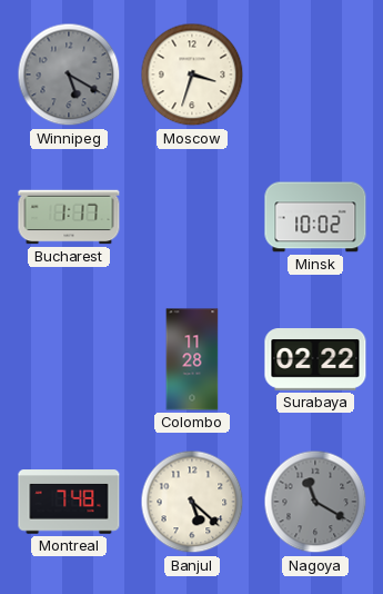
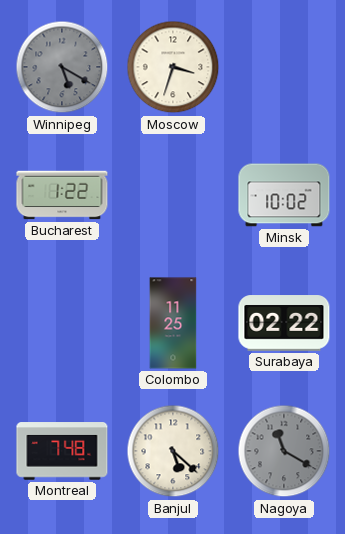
Bucharest: 1:17 -> 1:22 (62, 195)
Colombo: 11:28 -> 11:25 (173, 323)
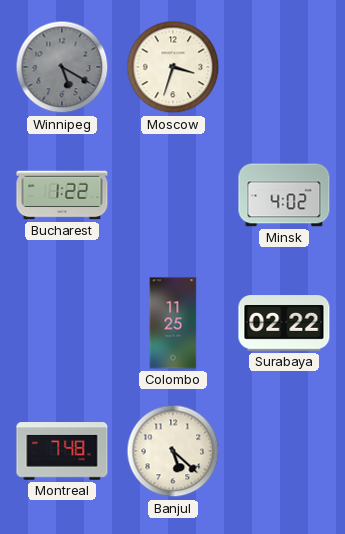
Minsk: 10:02 -> 4:02 (284, 195)
Nagoya: 11:20 -> none (284, 451)
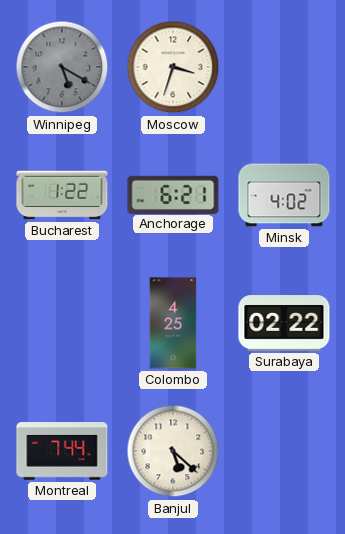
Anchorage: none -> 6:21 (173, 194)
Colombo: 11:25 -> 4:25 (173, 323)
Montreal: 7:48 -> 7:44 (62, 451)
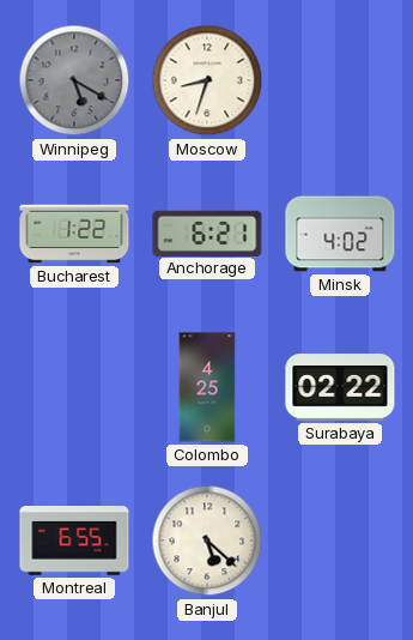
Moscow: 3:33 -> 8:33 (207, 80)
Montreal: 7:44 -> 6:55 (74, 541)
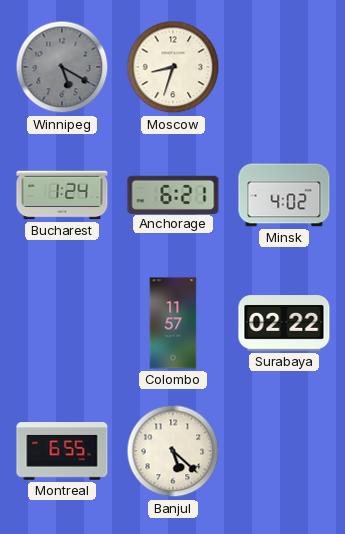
Bucharest: 1:22 -> 1:24 (62, 195)
Colombo: 4:25 -> 11:57 (173, 323)
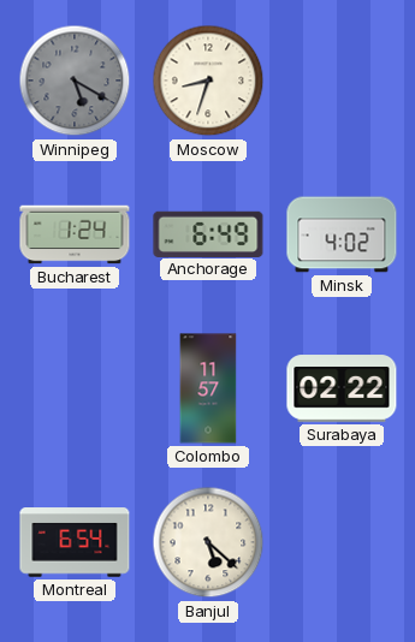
Anchorage: 6:21 -> 6:49 (208, 233)
Montreal: 6:55 -> 6:54 (75, 542)
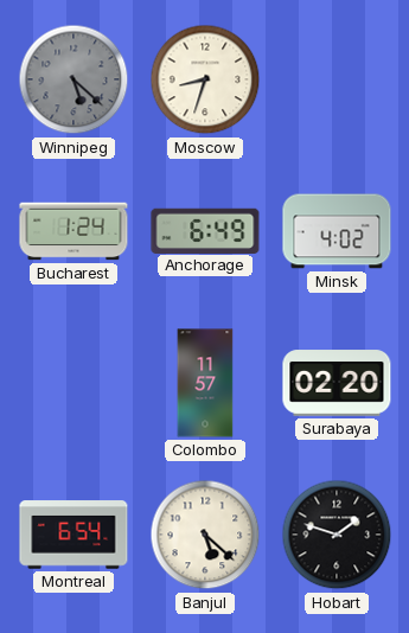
Winnipeg: 5:20 -> 5:22 (74, 79)
Surabaya: 02:22 -> 02:20 (337, 383)
Hobart: none -> 1:48 (337, 535)
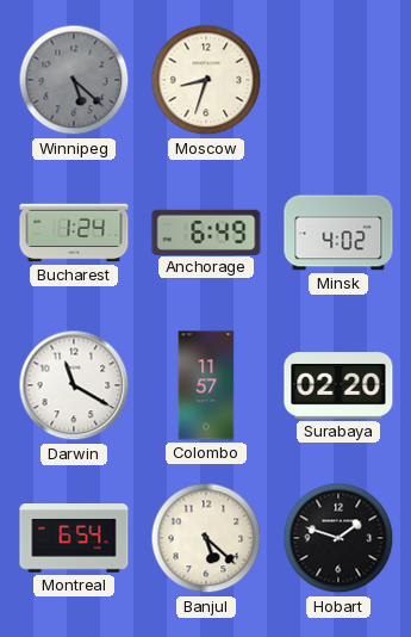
Darwin: none -> 11:20 (74, 385)
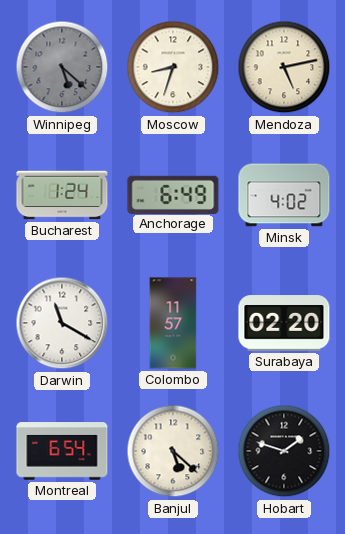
Mendoza: none -> 5:13 (284, 67)
